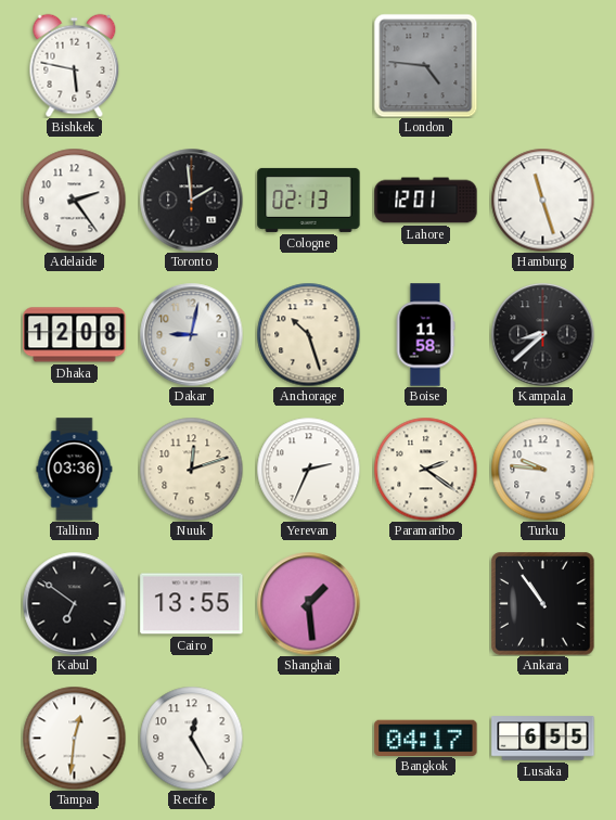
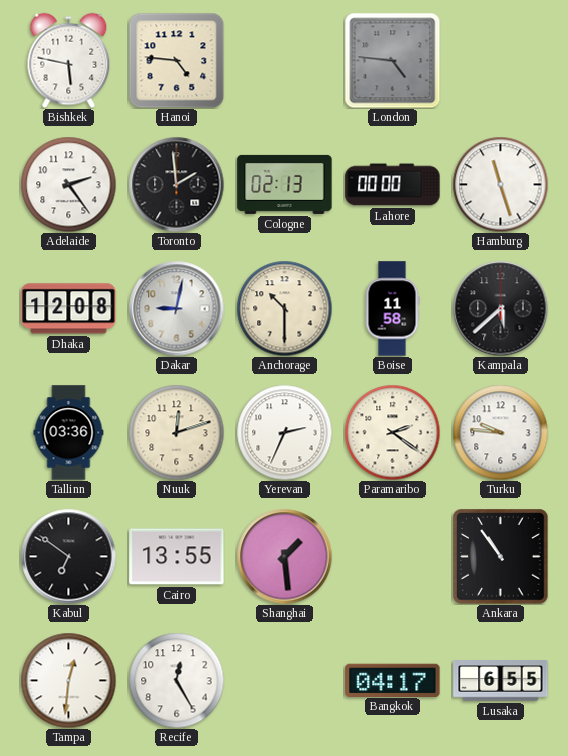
Hanoi: none -> 4:46 (176, 60)
Lahore: 12:01 -> 00:00 (393, 185)
Anchorage: 10:27 -> 10:30 (284, 308)
Kampala: 8:38 -> 5:38 (500, 308)
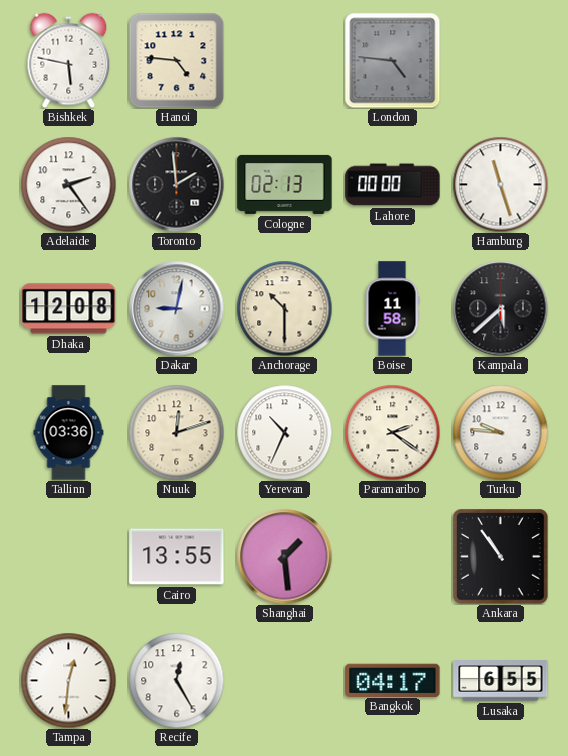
Yerevan: 2:34 -> 10:34 (284, 432)
Kabul: 6:51 -> none (68, 556)
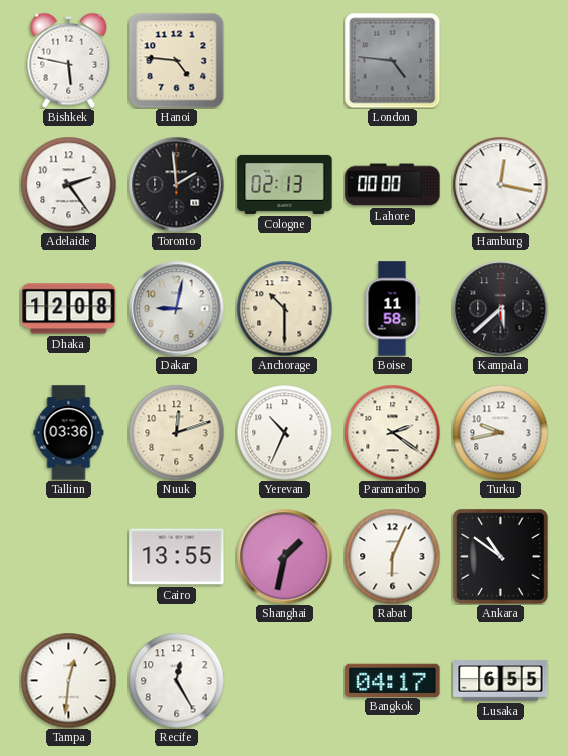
Hamburg: 11:27 -> 12:17 (500, 184)
Turku: 9:46 -> 9:43 (500, 432)
Shanghai: 1:29 -> 1:32 (284, 556)
Rabat: none -> 6:04 (392, 556)
Ankara: 10:54 -> 10:51 (501, 557)
